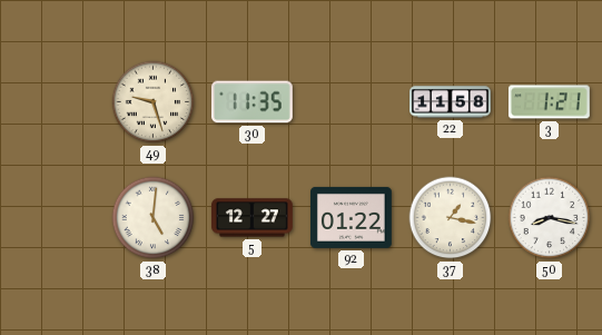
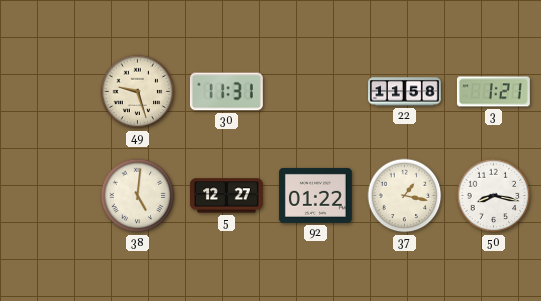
30: 11:35 -> 11:31 (226, 92)
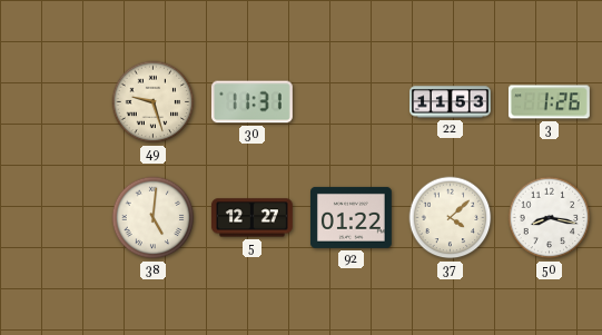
22: 11:58 -> 11:53 (451, 102)
3: 1:21 -> 1:26 (549, 102)
37: 1:17 -> 4:08 (451, 218)
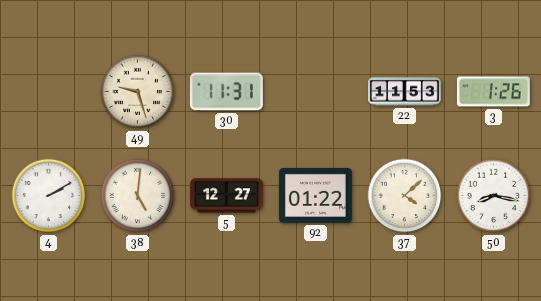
4: none -> 2:10 (49, 196)
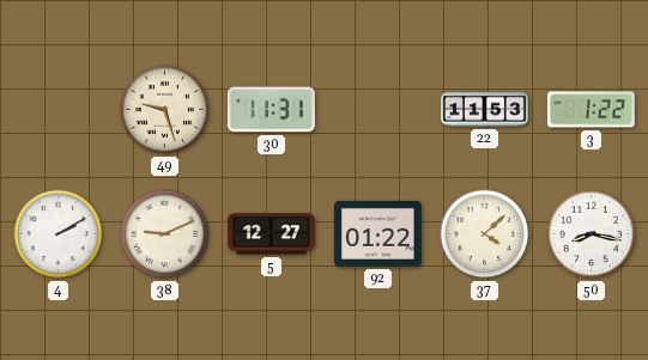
3: 1:26 -> 1:22 (591, 110)
38: 5:01 -> 9:11 (165, 234)
